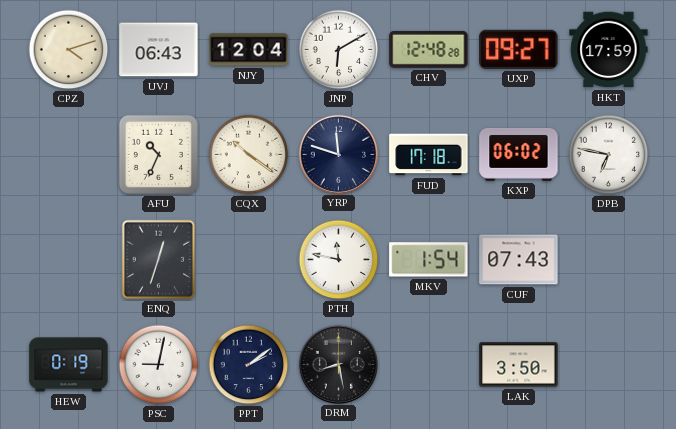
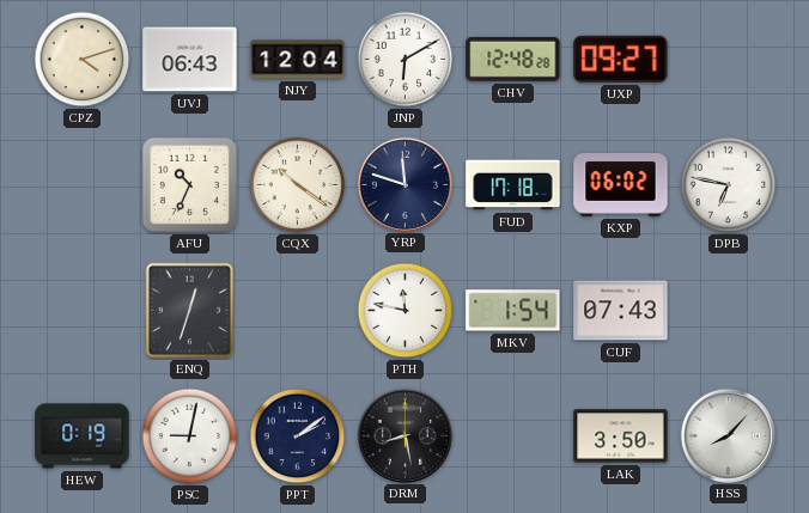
HKT: 17:59 -> none (609, 50)
HSS: none -> 8:07 (728, 435)
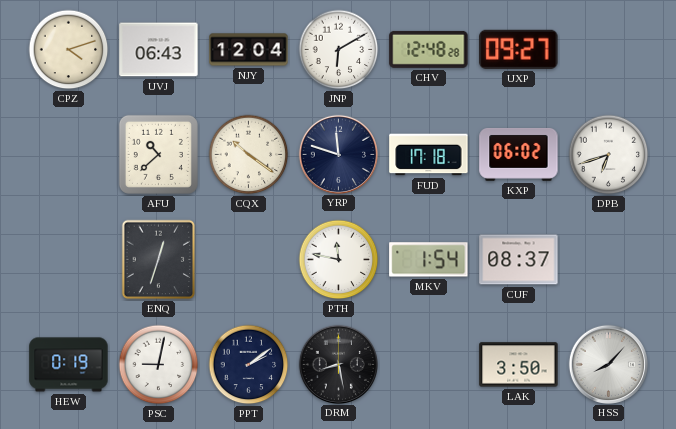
AFU: 10:34 -> 10:38 (158, 154)
DPB: 6:47 -> 6:42 (609, 155)
CUF: 07:43 -> 08:37 (519, 260)
